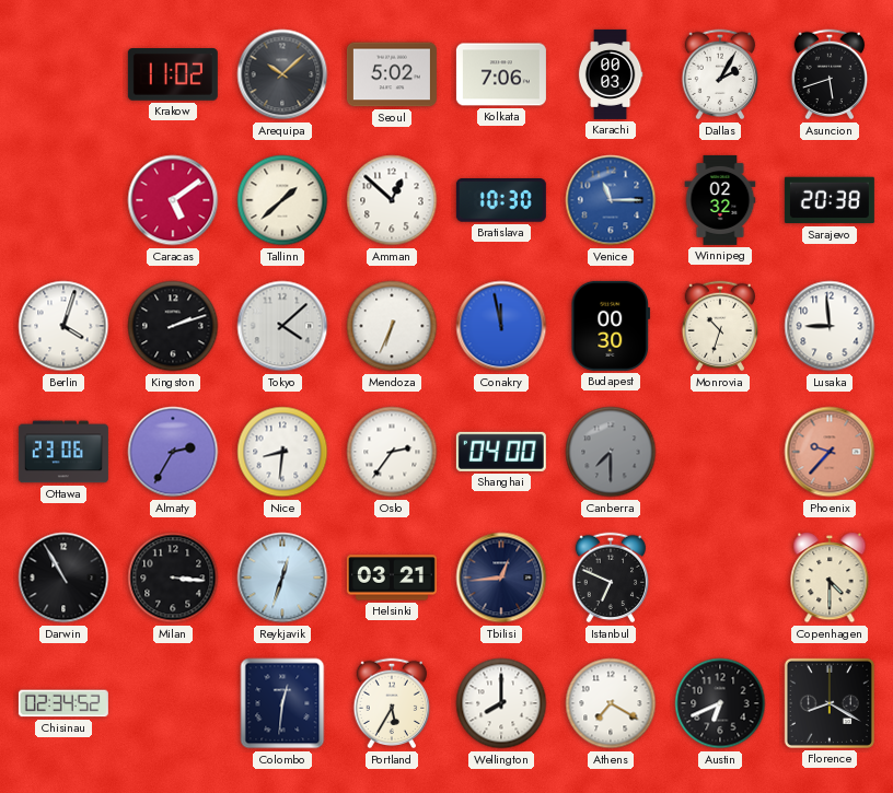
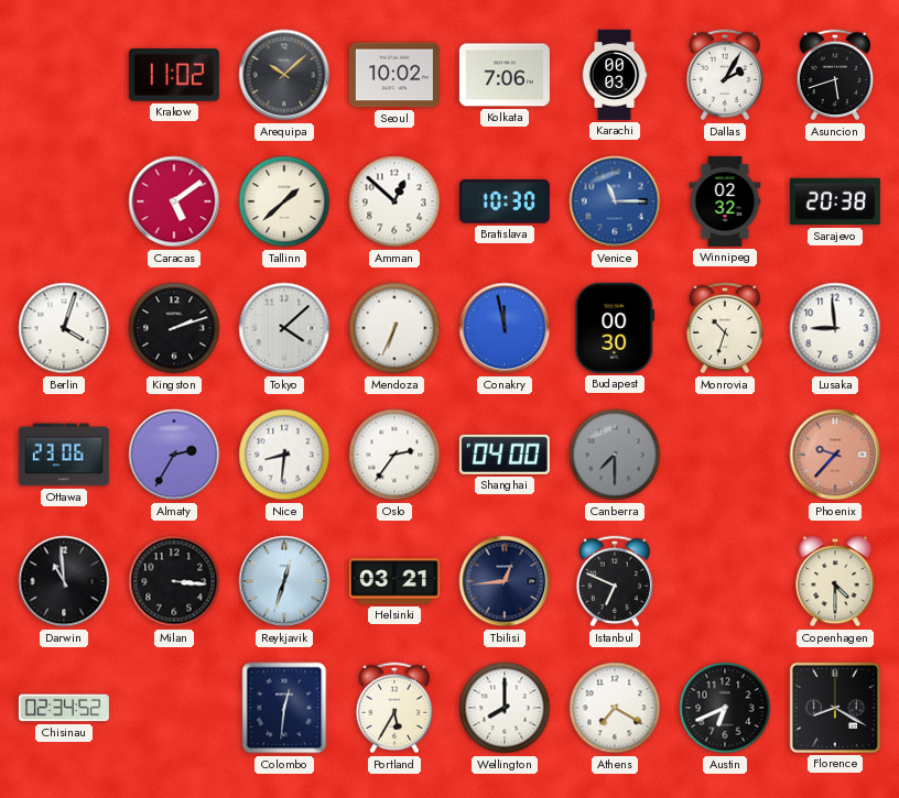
Seoul: 5:02 -> 10:02 (394, 75)
Darwin: 10:55 -> 10:59 (64, 581)
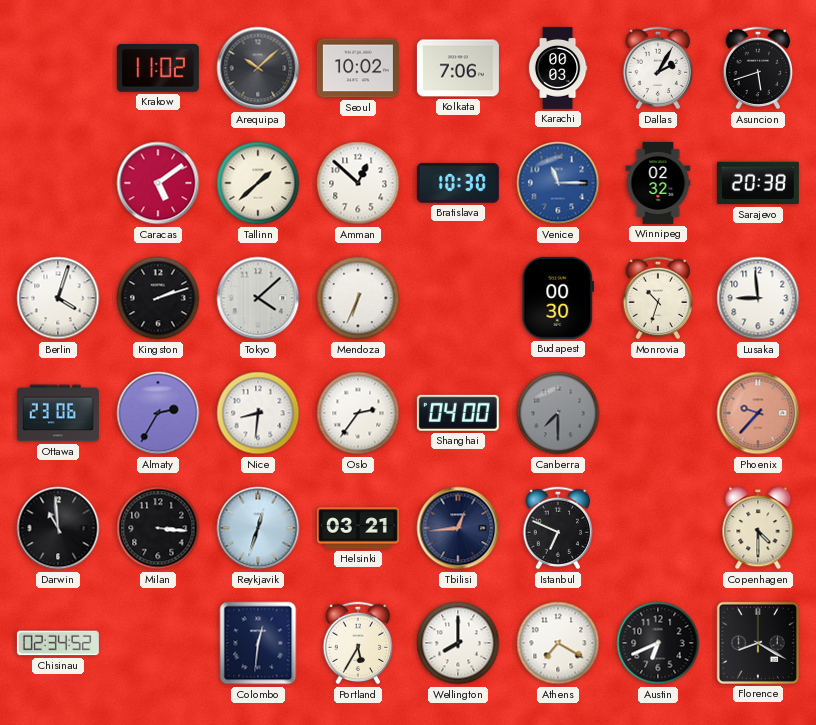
Conakry: 11:58 -> none (505, 328)
